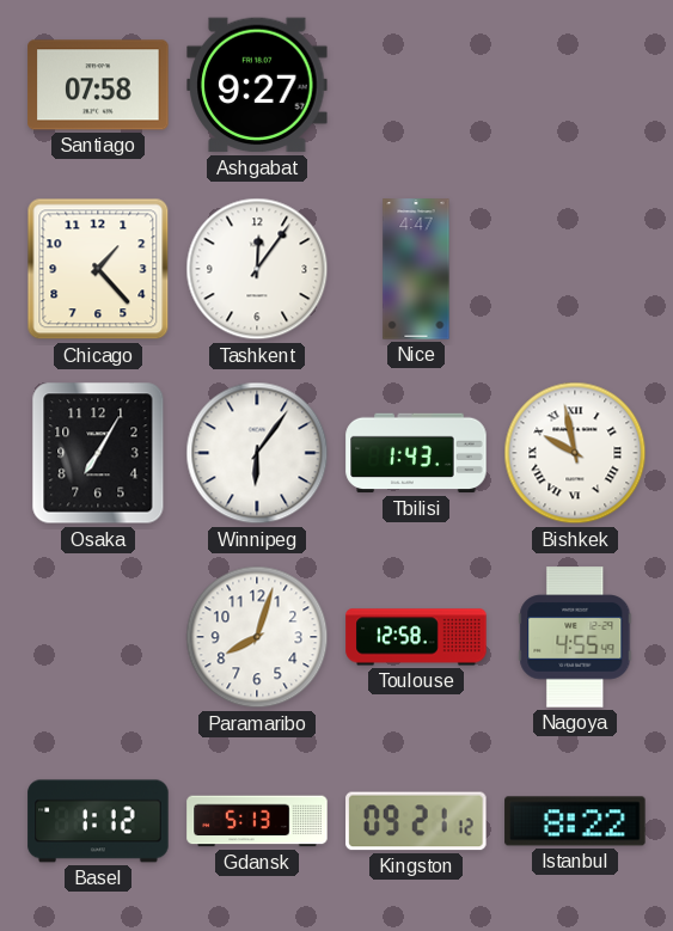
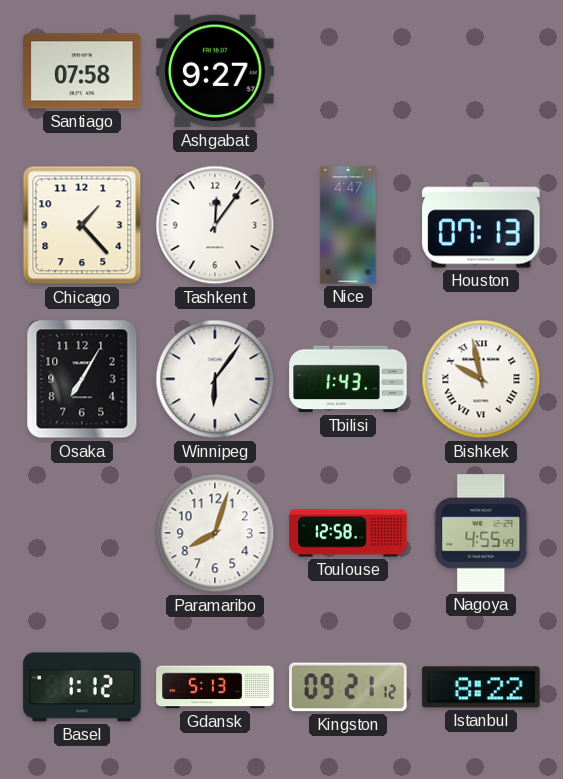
Houston: none -> 07:13 (481, 225)
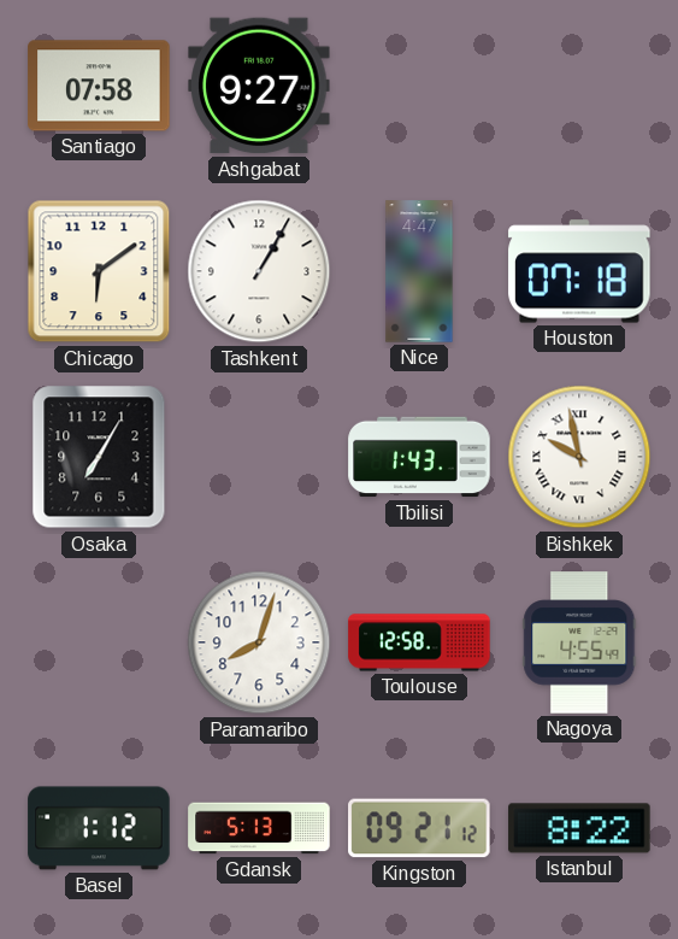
Chicago: 1:23 -> 6:09 (99, 271)
Tashkent: 12:06 -> 1:05 (259, 271)
Houston: 07:13 -> 07:18 (579, 271)
Winnipeg: 6:06 -> none (215, 379)
